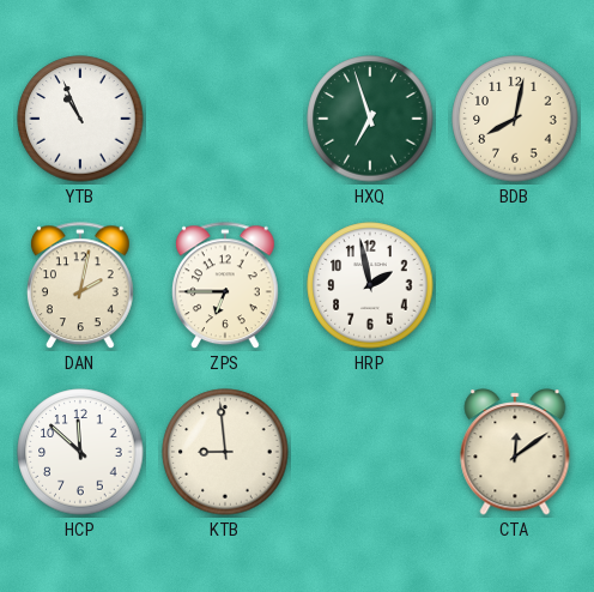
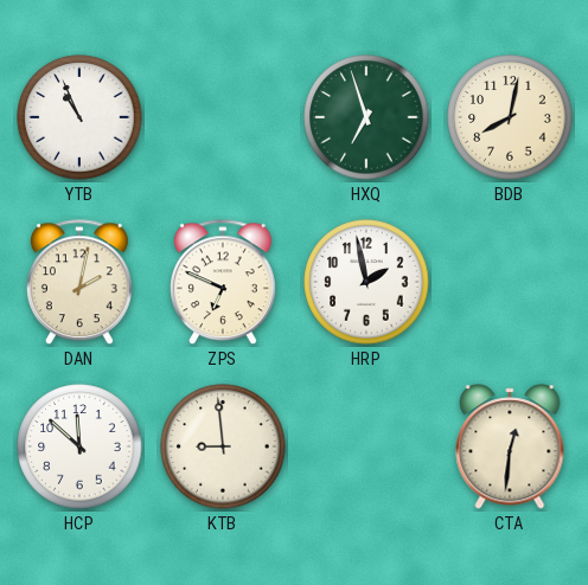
ZPS: 6:45 -> 6:49 (223, 283)
CTA: 12:09 -> 12:31 (510, 446)
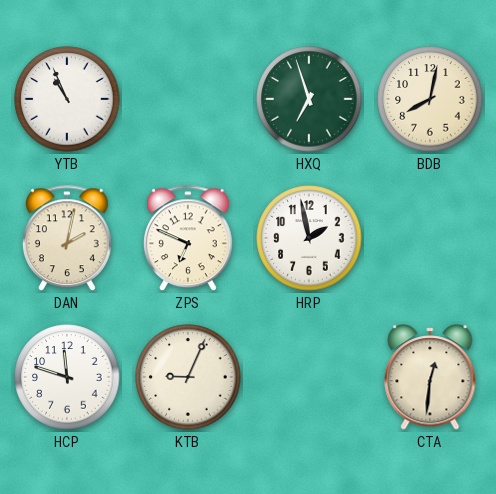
HCP: 11:52 -> 11:48 (67, 377)
KTB: 8:59 -> 9:04 (188, 377)
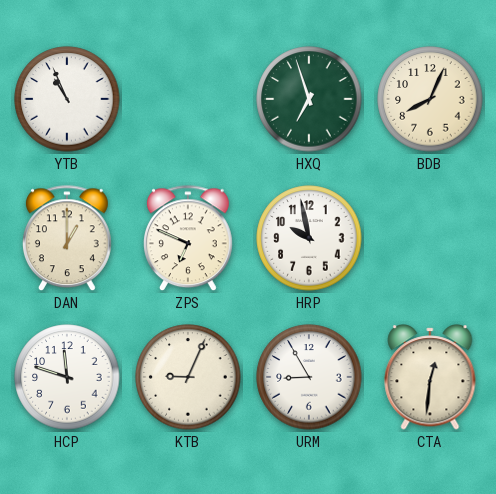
BDB: 8:02 -> 8:04 (430, 99)
DAN: 2:02 -> 1:00 (67, 239)
HRP: 1:58 -> 9:58 (309, 238)
URM: none -> 8:55 (309, 377)
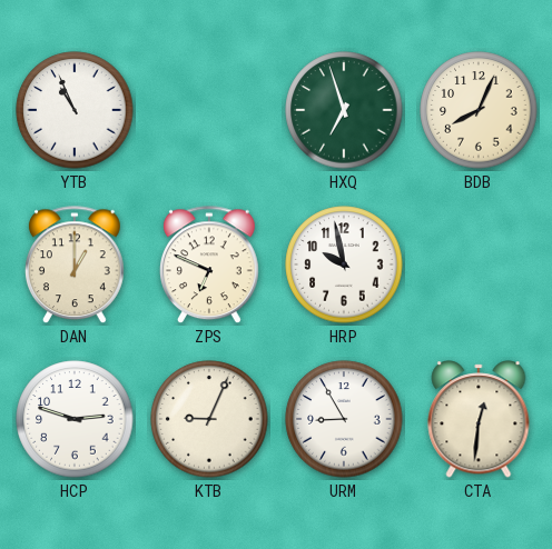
HCP: 11:48 -> 2:48 (75, 419)
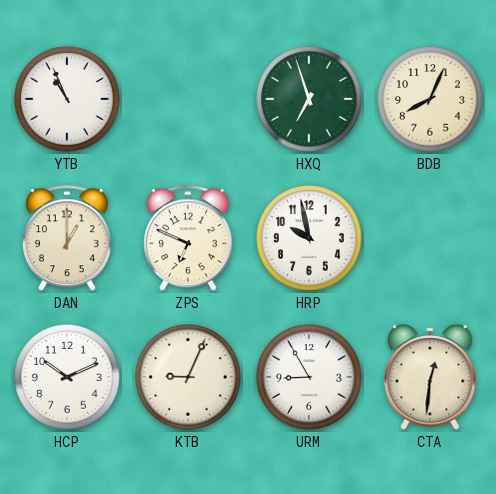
HCP: 2:48 -> 10:11 (67, 377)
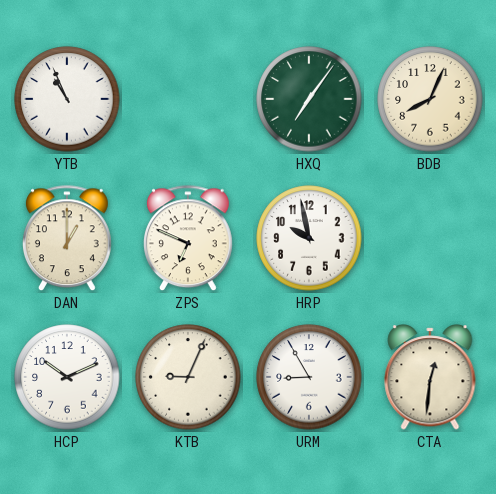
HXQ: 6:57 -> 7:06 (309, 99)
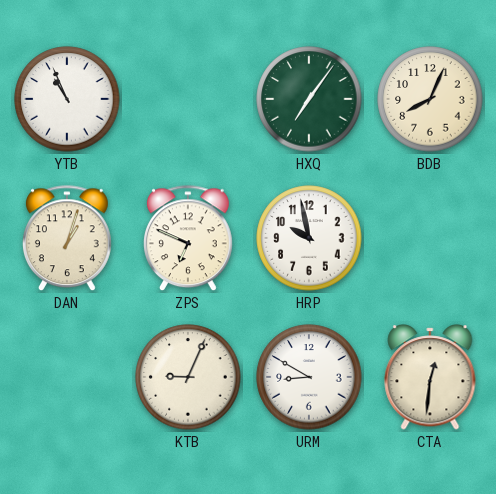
DAN: 1:00 -> 1:03 (67, 239)
HCP: 10:11 -> none (67, 377)
URM: 8:55 -> 8:50 (309, 377)
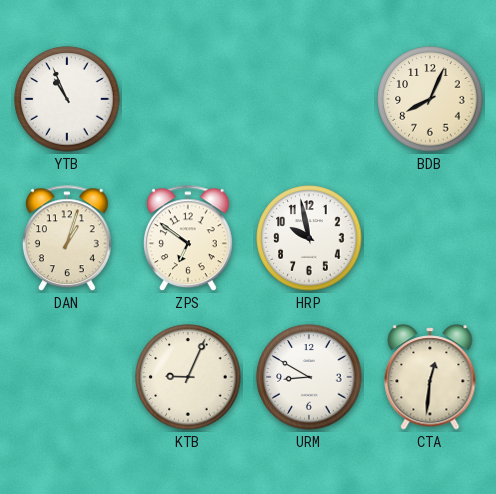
HXQ: 7:06 -> none (309, 99)
ZPS: 6:49 -> 6:51 (188, 239)
